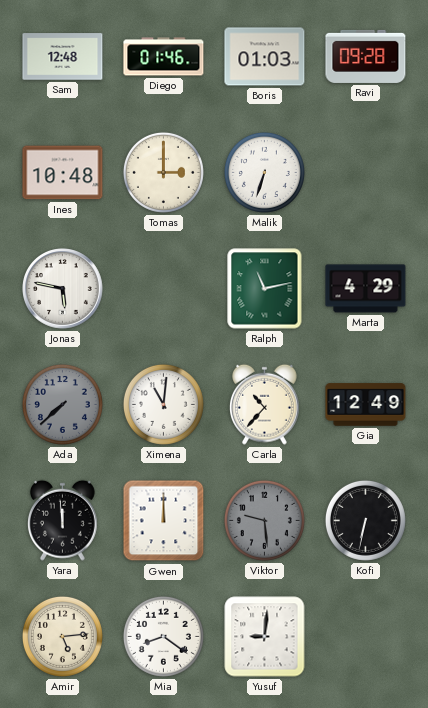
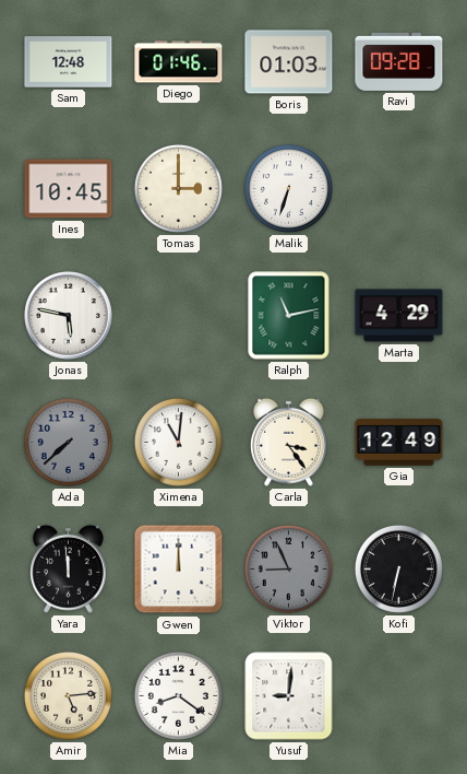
Ines: 10:48 -> 10:45 (69, 189)
Carla: 10:37 -> 3:24 (289, 442)
Viktor: 9:29 -> 8:56 (288, 568)
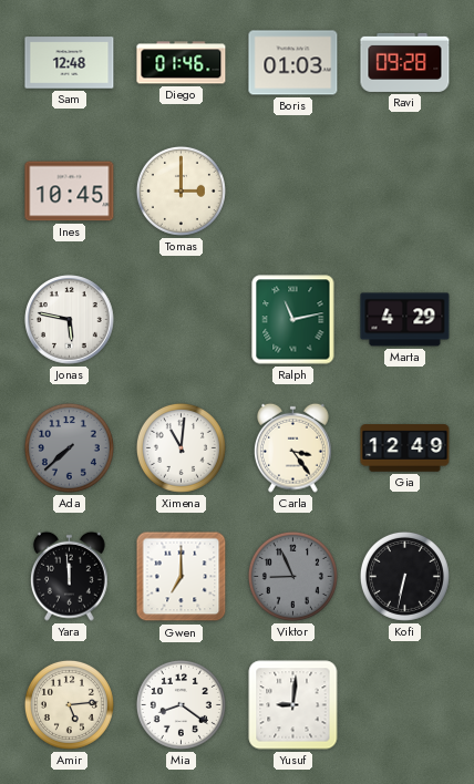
Malik: 6:33 -> none (288, 188)
Gwen: 12:00 -> 7:00 (182, 577)
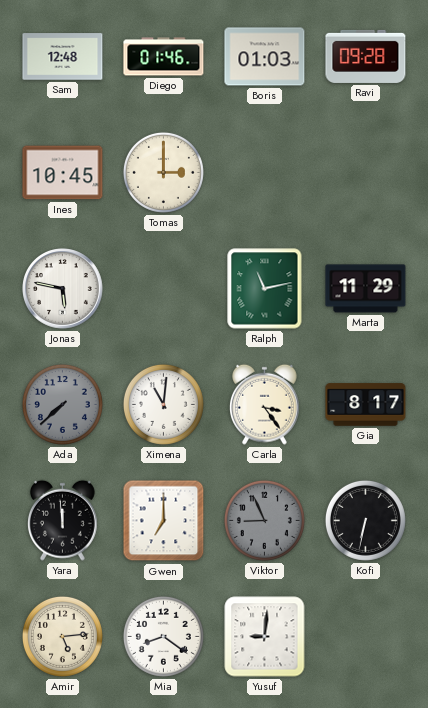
Marta: 4:29 -> 11:29 (366, 289)
Gia: 12:49 -> 8:17 (366, 405)
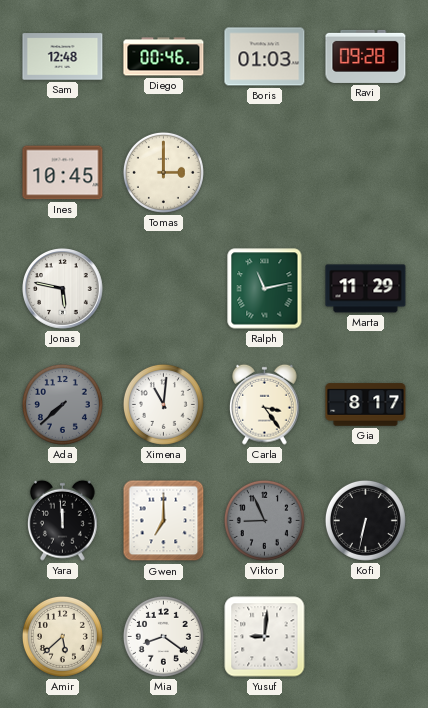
Diego: 01:46 -> 00:46 (164, 57)
Amir: 5:14 -> 5:38 (62, 636)
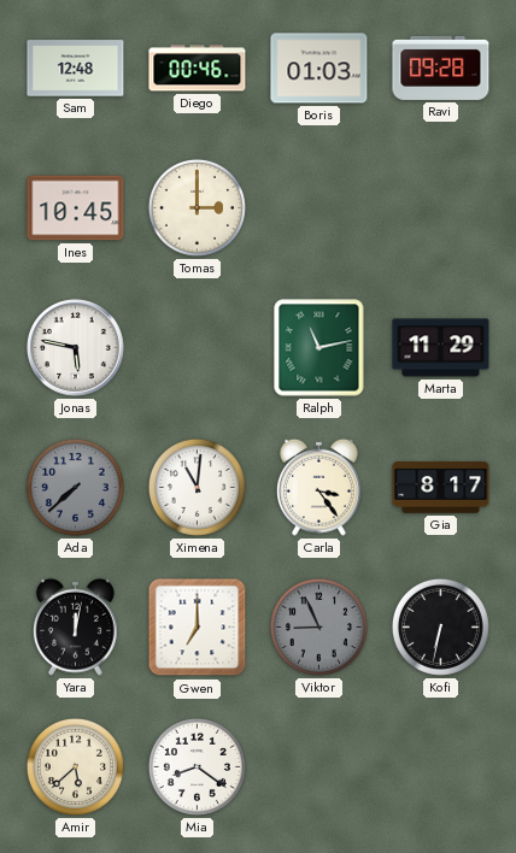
Yara: 11:59 -> 12:02 (76, 626)
Yusuf: 9:01 -> none (265, 637)
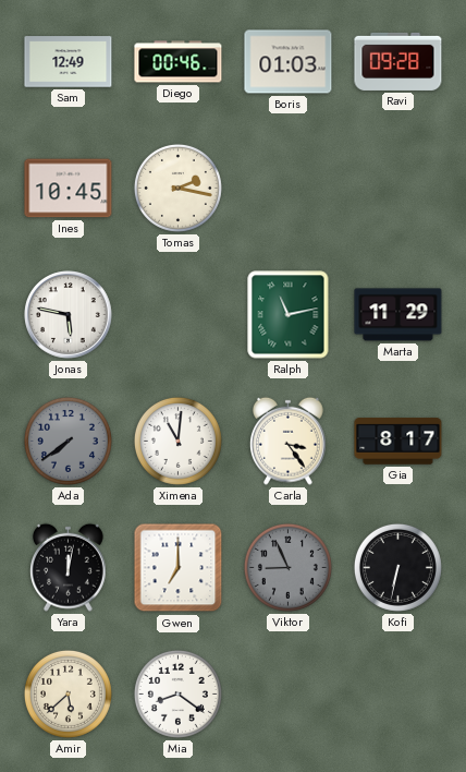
Sam: 12:48 -> 12:49 (69, 62)
Tomas: 3:00 -> 2:17 (177, 188)
Ada: 7:38 -> 7:39 (68, 441)
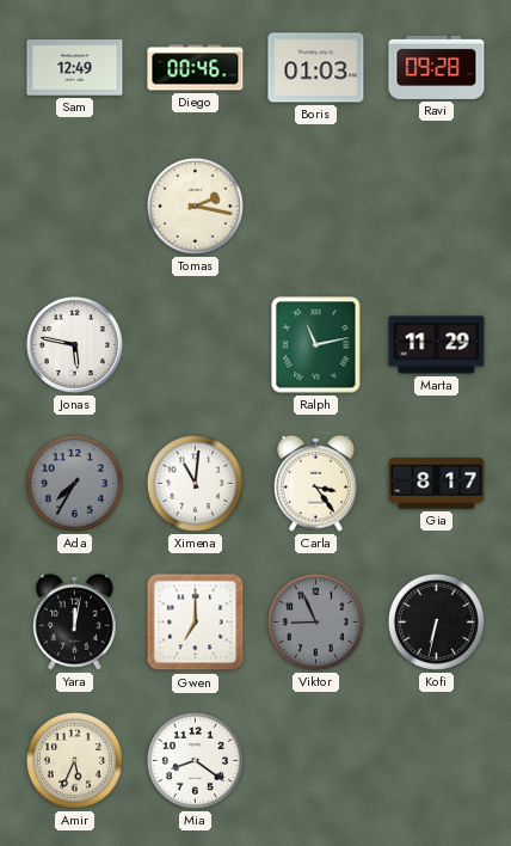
Ines: 10:45 -> none (69, 189)
Ada: 7:39 -> 7:35 (74, 483)
Amir: 5:38 -> 5:34 (74, 760)
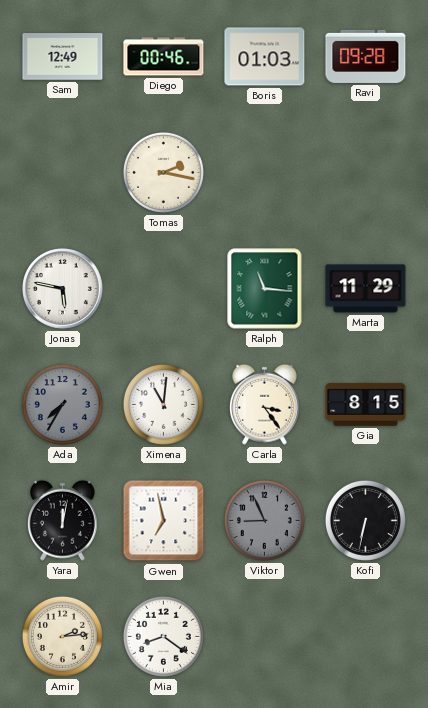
Ralph: 11:13 -> 11:16 (265, 289)
Gia: 8:17 -> 8:15 (366, 405)
Gwen: 7:00 -> 6:58 (164, 521)
Amir: 5:34 -> 2:14 (62, 636)
